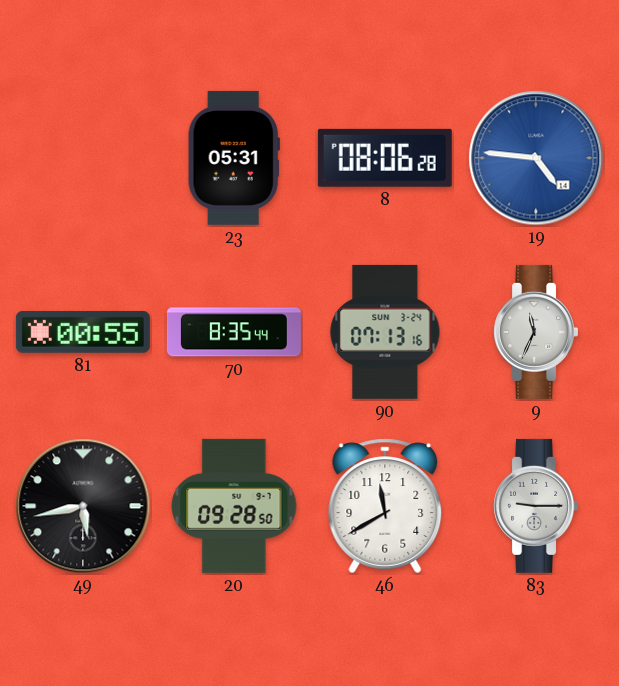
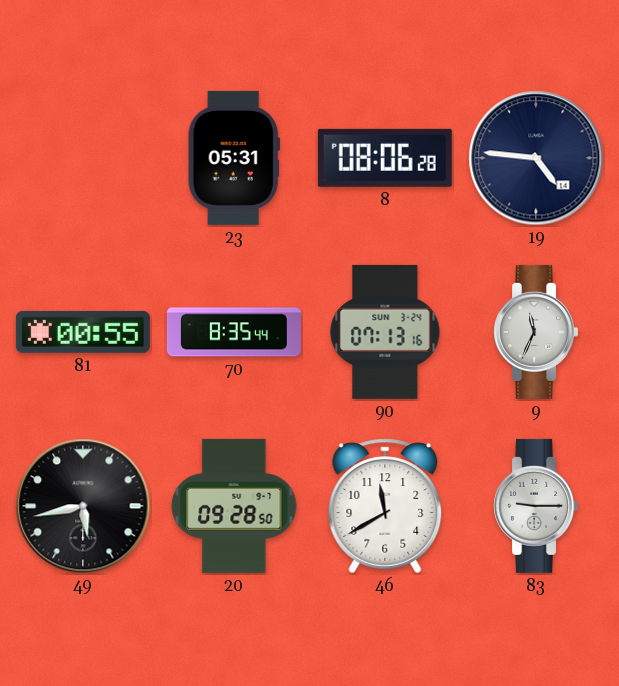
19 dial: blue -> navy (536, 158)
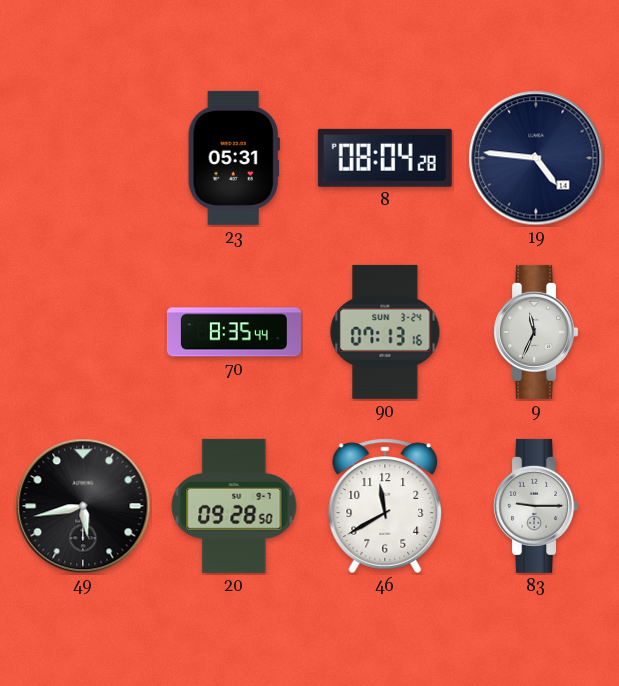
8: 08:06 -> 08:04 (385, 158)
81: 00:55 -> none (83, 332)
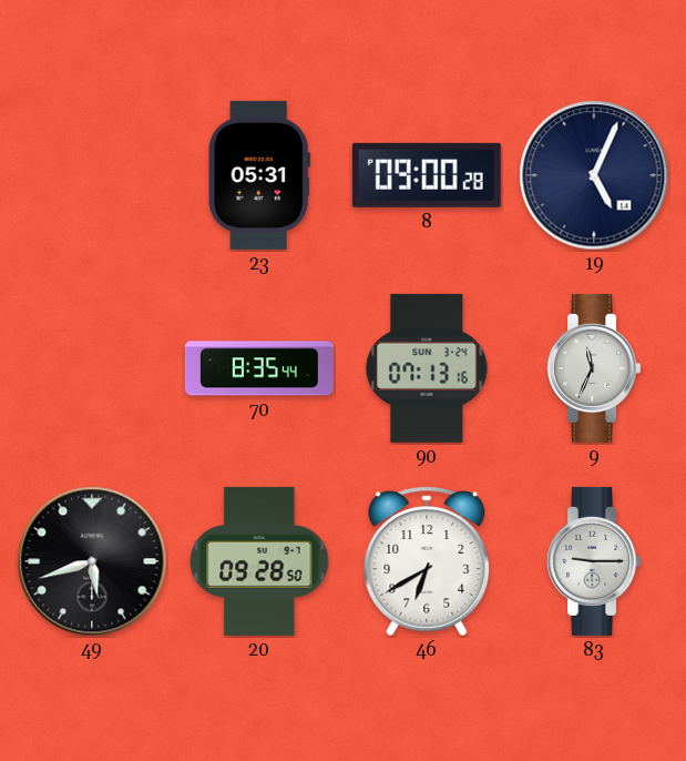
8: 08:04 -> 09:00 (427, 175)
19: 4:46 -> 5:04 (594, 175)
49: 5:43 -> 5:42 (92, 561)
46: 11:40 -> 6:40 (427, 561)
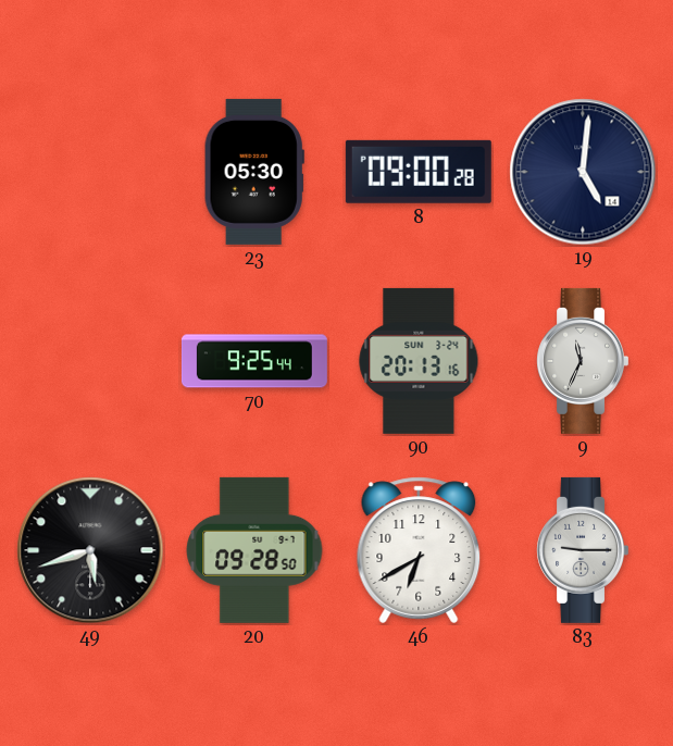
23: 05:31 -> 05:30 (254, 172)
19: 5:04 -> 5:01 (583, 172)
70: 8:35 -> 9:25 (254, 361)
90: 07:13 -> 20:13 (419, 361)
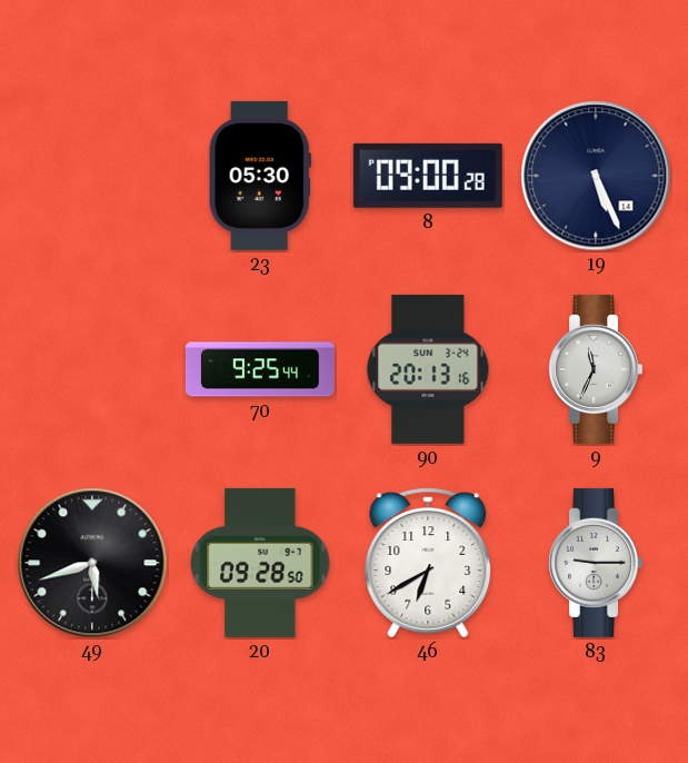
19: 5:01 -> 5:26 (596, 176)
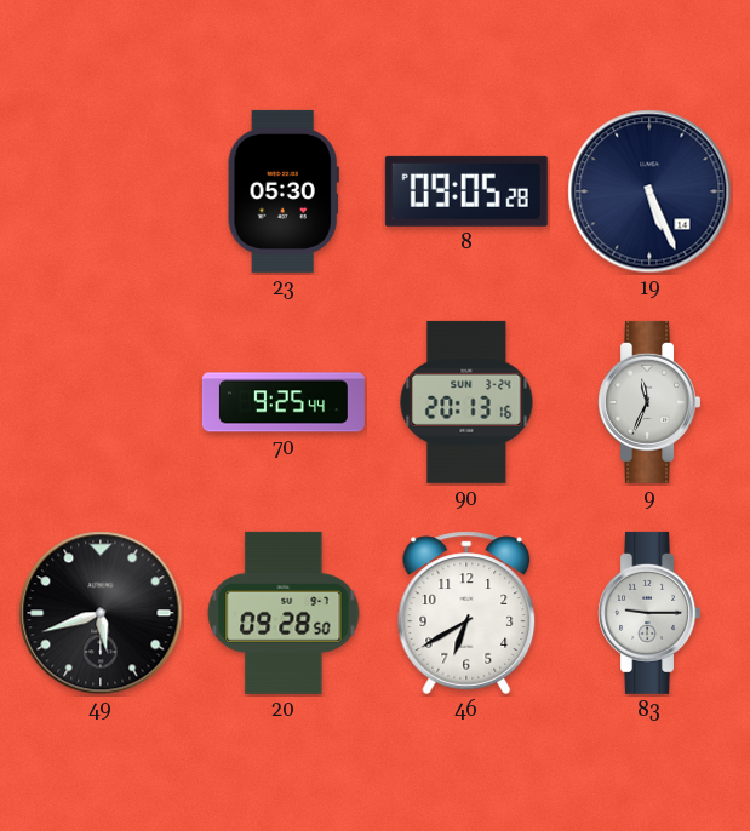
8: 09:00 -> 09:05 (466, 191)
